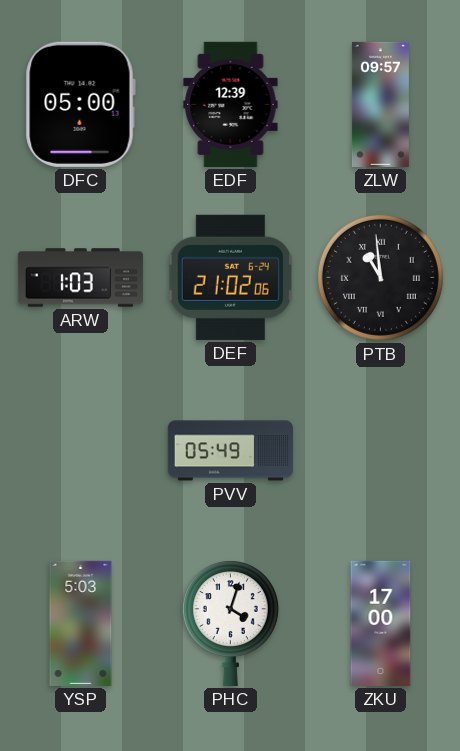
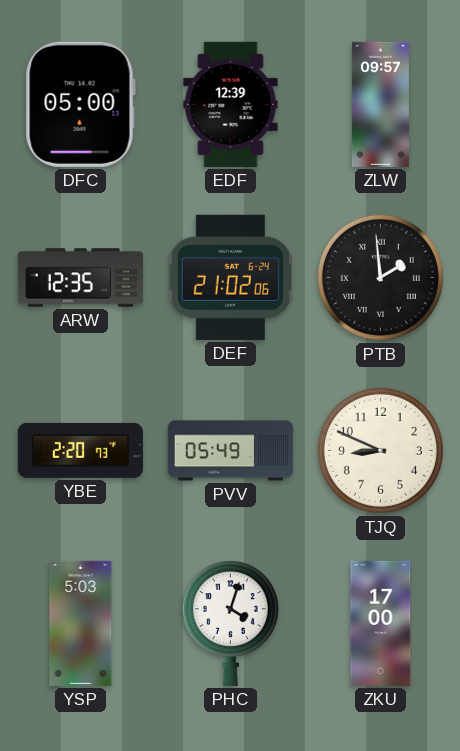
ARW: 1:03 -> 12:35 (80, 278)
PTB: 10:59 -> 1:59 (380, 277)
YBE: none -> 2:20 (80, 450)
TJQ: none -> 8:49 (380, 450)
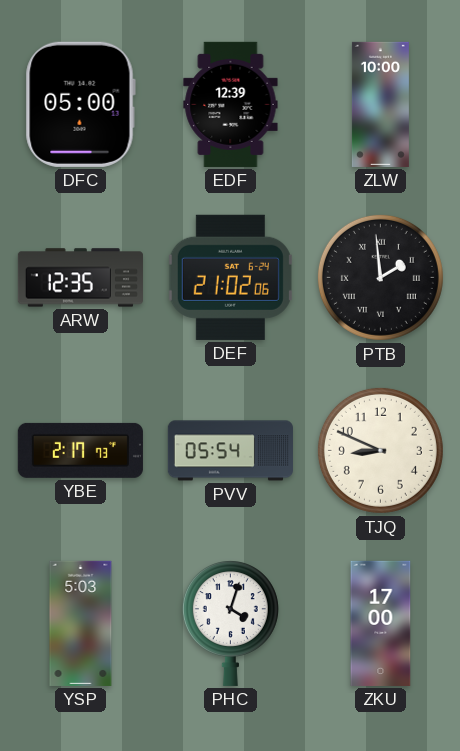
ZLW: 09:57 -> 10:00 (380, 104)
YBE: 2:20 -> 2:17 (80, 450)
PVV: 05:49 -> 05:54 (230, 451)
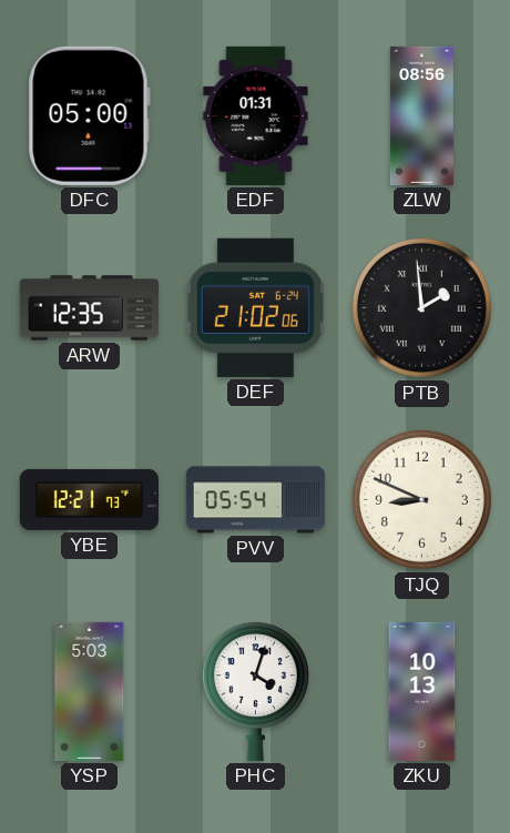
EDF: 12:39 -> 01:31 (256, 115)
ZLW: 10:00 -> 08:56 (421, 115)
YBE: 2:17 -> 12:21 (89, 499)
ZKU: 17:00 -> 10:13 (422, 691)
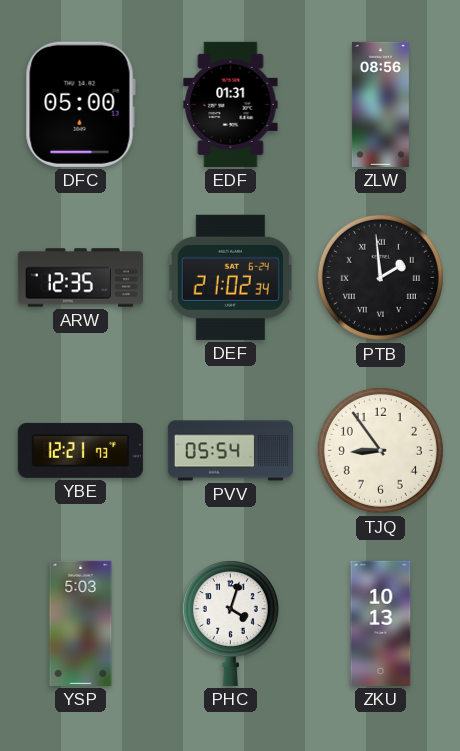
DEF: 21:02:06 -> 21:02:34 (230, 277)
TJQ: 8:49 -> 8:54 (380, 450)
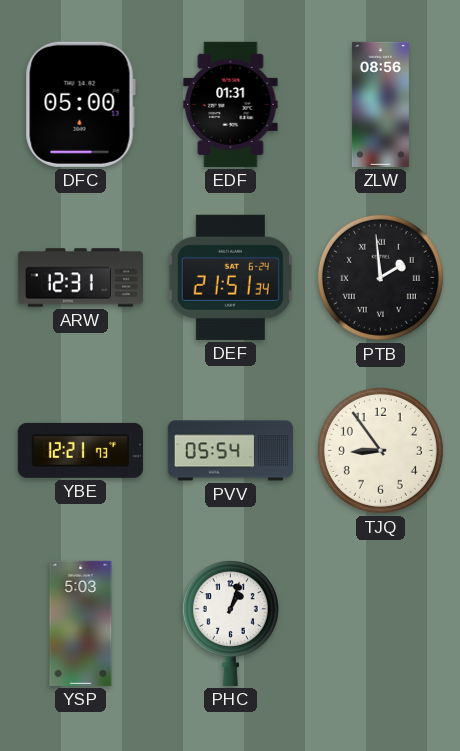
ARW: 12:35 -> 12:31 (80, 278)
DEF: 21:02 -> 21:51 (230, 277)
PHC: 4:03 -> 1:03 (230, 624)
ZKU: 10:13 -> none (381, 623)
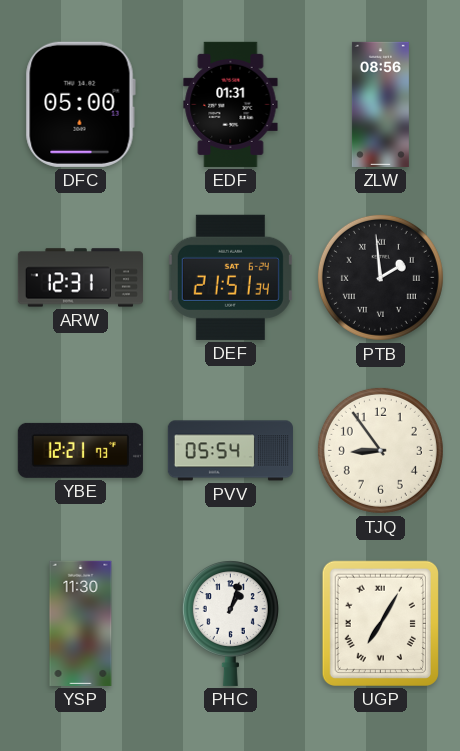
YSP: 5:03 -> 11:30 (81, 623)
UGP: none -> 7:05 (380, 623)
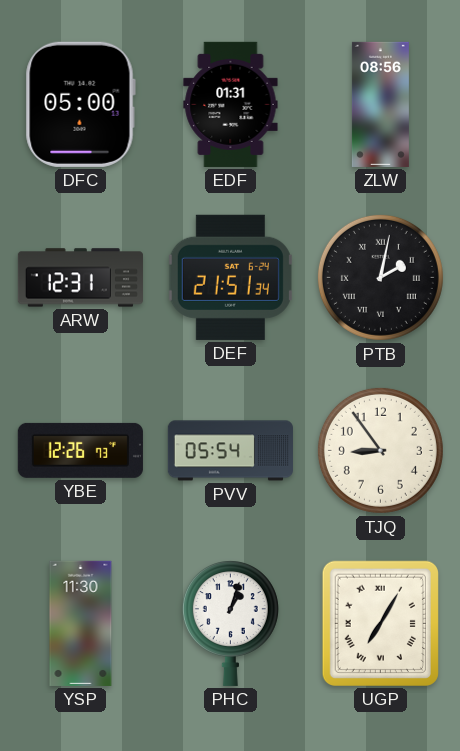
PTB: 1:59 -> 2:02 (380, 277)
YBE: 12:21 -> 12:26 (80, 450)
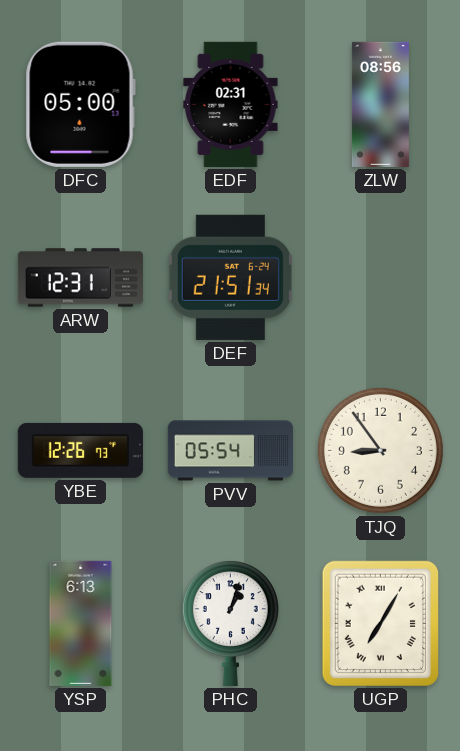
EDF: 01:31 -> 02:31 (231, 104)
PTB: 2:02 -> none (380, 277)
YSP: 11:30 -> 6:13 (81, 623)
